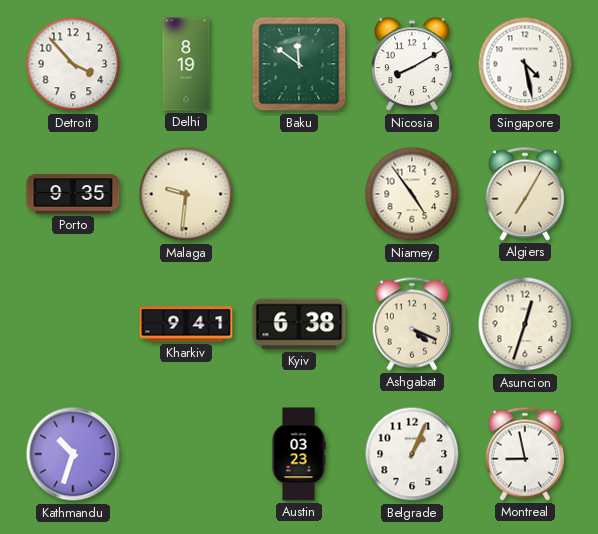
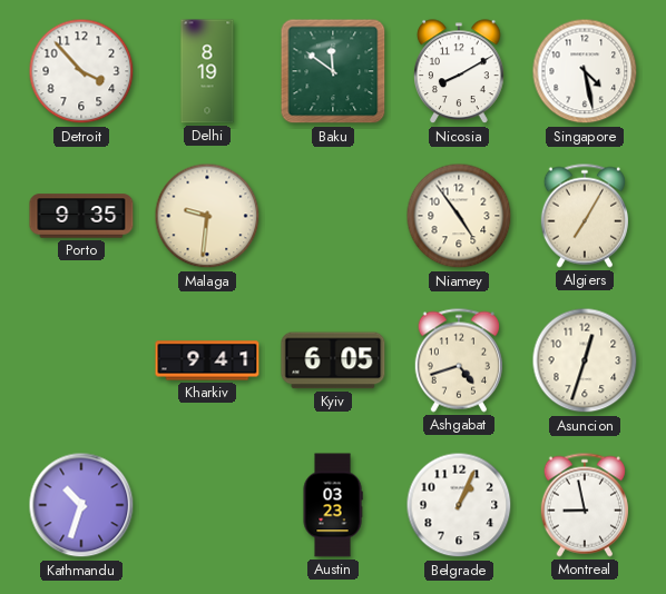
Kyiv: 6:38 -> 6:05 (333, 360)
Ashgabat: 4:19 -> 4:42 (459, 360)
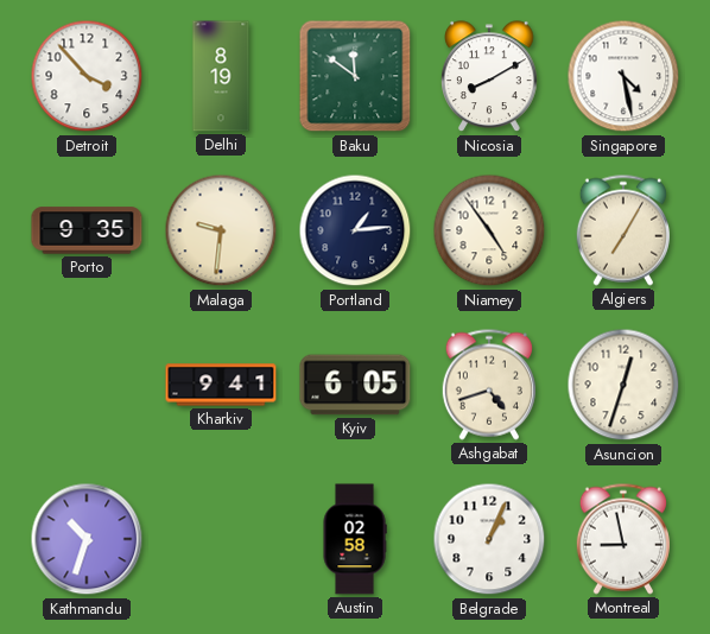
Portland: none -> 1:14 (355, 230)
Austin: 03:23 -> 02:58 (355, 539)
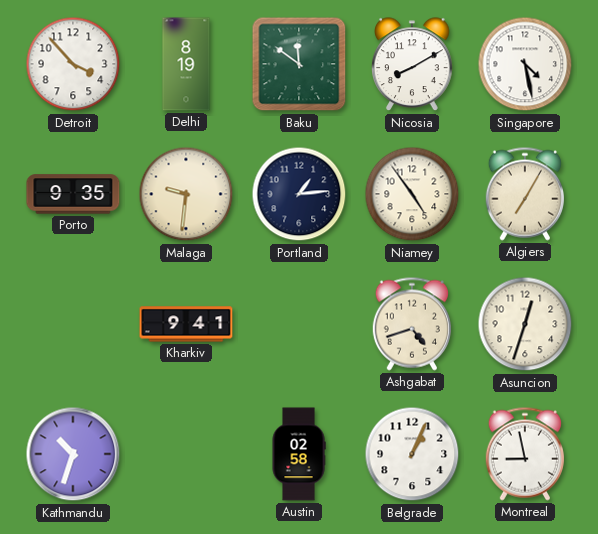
Kyiv: 6:05 -> none (355, 385)
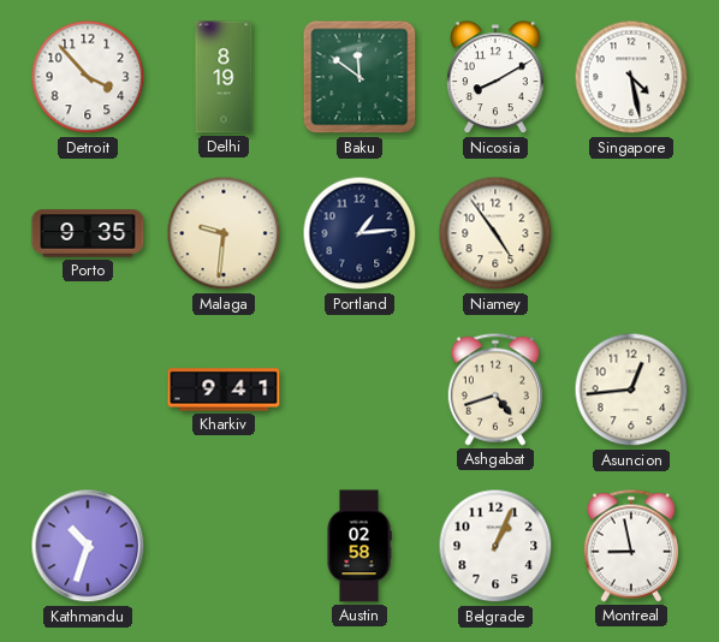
Algiers: 7:05 -> none (525, 194)
Asuncion: 12:33 -> 12:44 (631, 390)
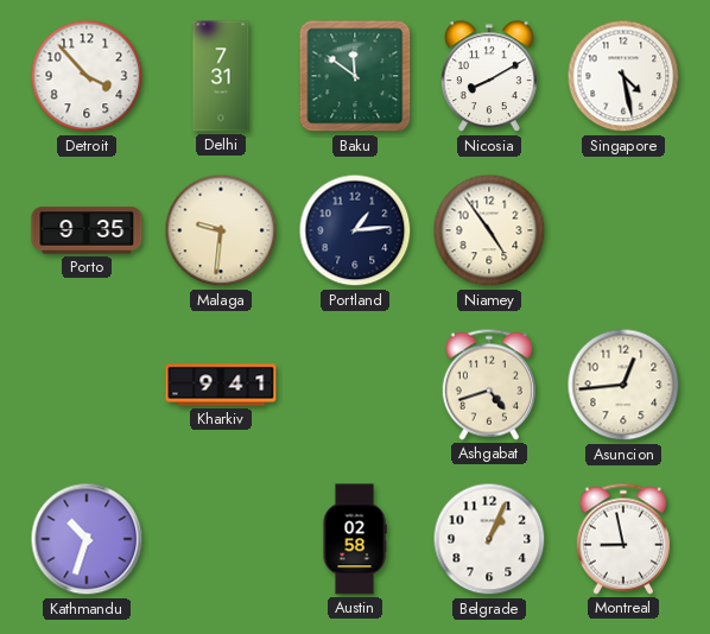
Delhi: 8:19 -> 7:31 (221, 76)
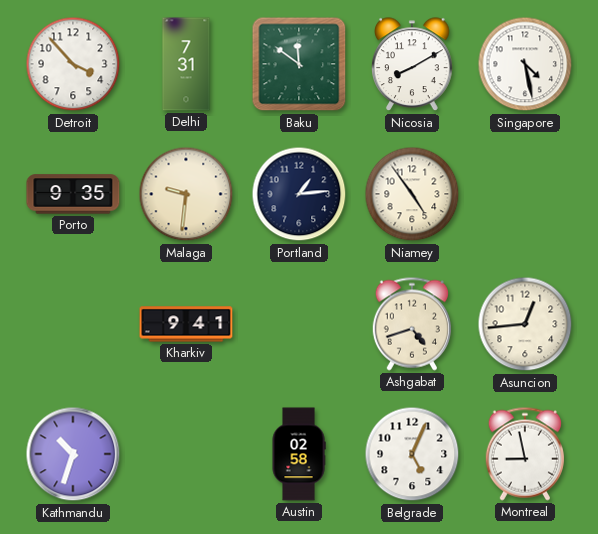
Belgrade: 1:04 -> 5:04 (412, 454)
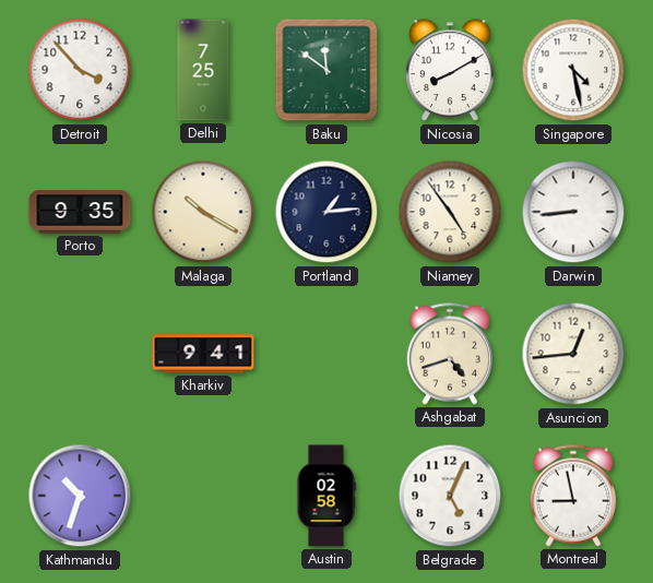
Delhi: 7:31 -> 7:25 (203, 70)
Malaga: 9:31 -> 10:20 (203, 212)
Darwin: none -> 8:44 (573, 212)
